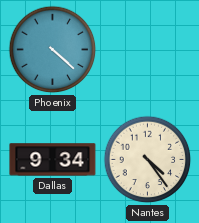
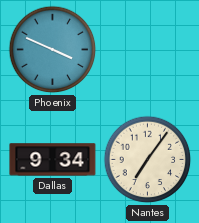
Phoenix: 4:22 -> 3:49 (53, 50)
Nantes: 4:24 -> 7:06 (148, 160)
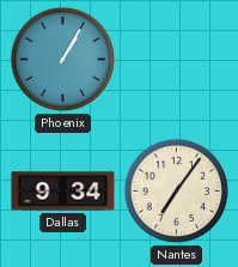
Phoenix: 3:49 -> 1:05 (63, 60)
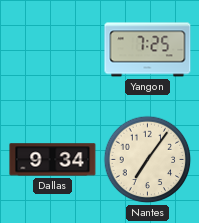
Phoenix: 1:05 -> none (63, 60)
Yangon: none -> 7:25 (148, 50)
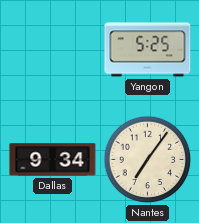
Yangon: 7:25 -> 5:25 (148, 50)
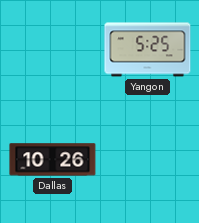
Dallas: 9:34 -> 10:26 (53, 160)
Nantes: 7:06 -> none (148, 160)
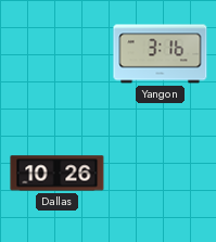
Yangon: 5:25 -> 3:16 (161, 54)
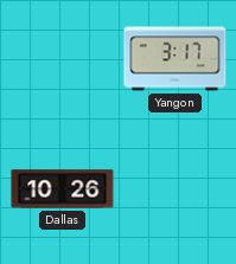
Yangon: 3:16 -> 3:17 (176, 59)
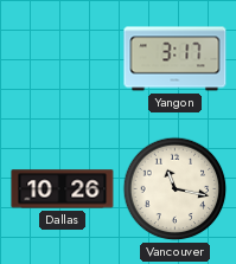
Vancouver: none -> 11:17 (176, 189)
